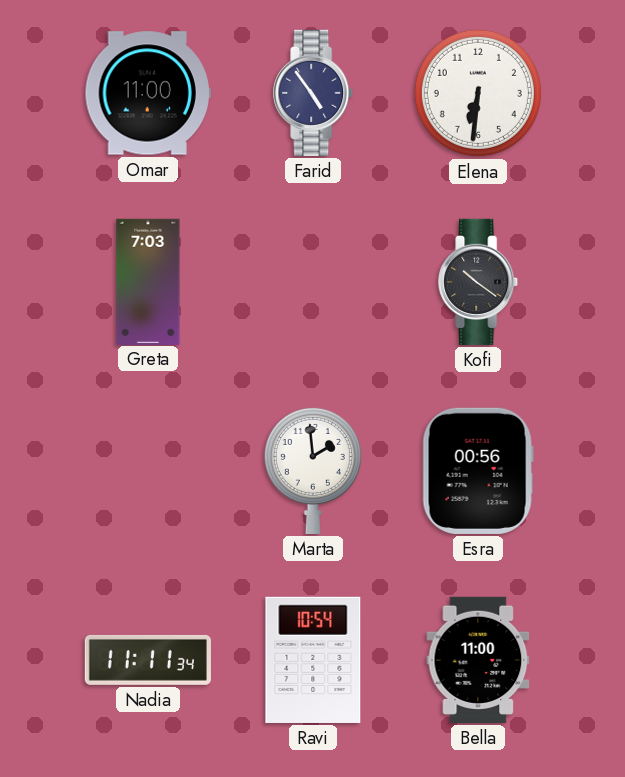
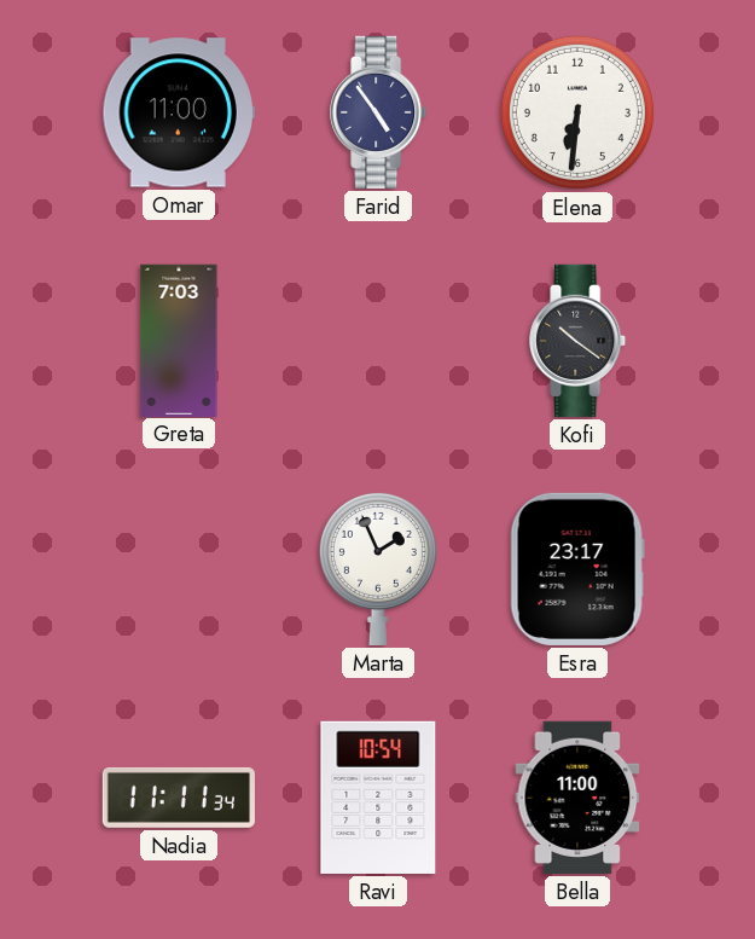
Marta: 1:59 -> 1:56 (378, 568)
Esra: 00:56 -> 23:17 (577, 569)
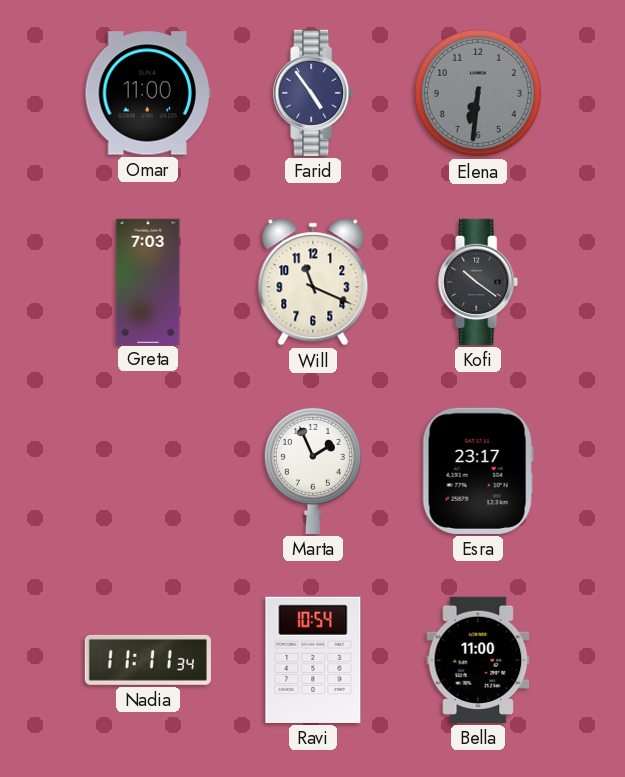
Elena dial: white -> grey (478, 93)
Will: none -> 11:19 (313, 282)
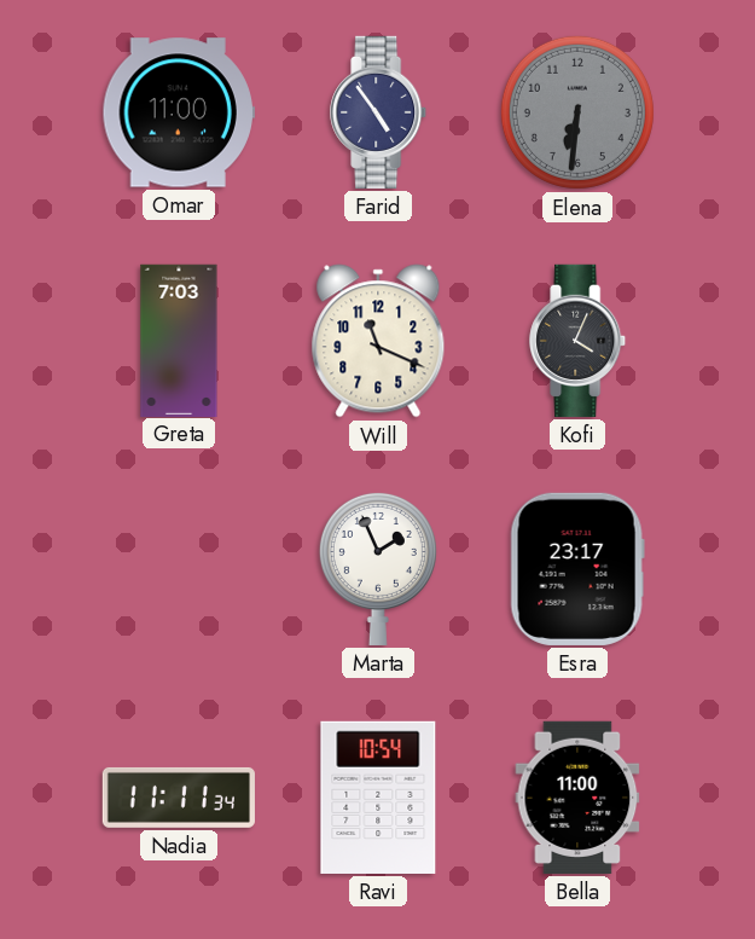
Kofi: 10:21 -> 4:04 (579, 341)
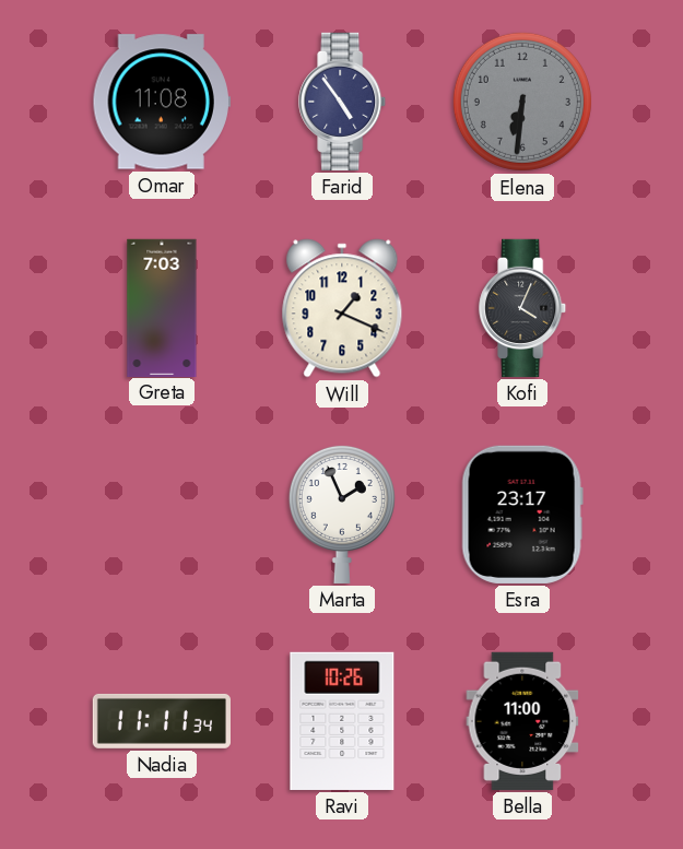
Omar: 11:00 -> 11:08 (162, 102)
Will: 11:19 -> 1:19 (342, 308)
Ravi: 10:54 -> 10:26 (342, 721)
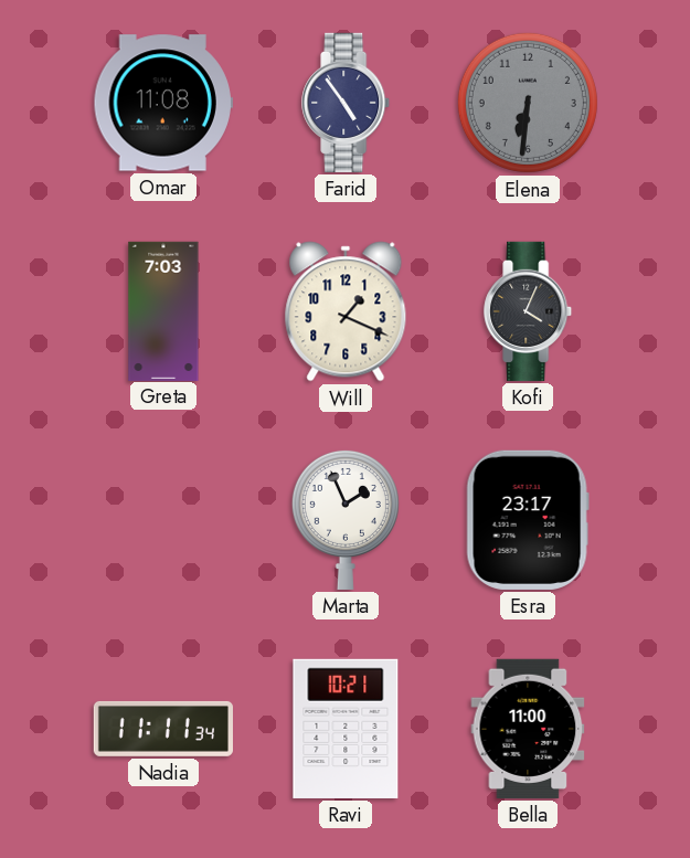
Ravi: 10:26 -> 10:21 (346, 729)
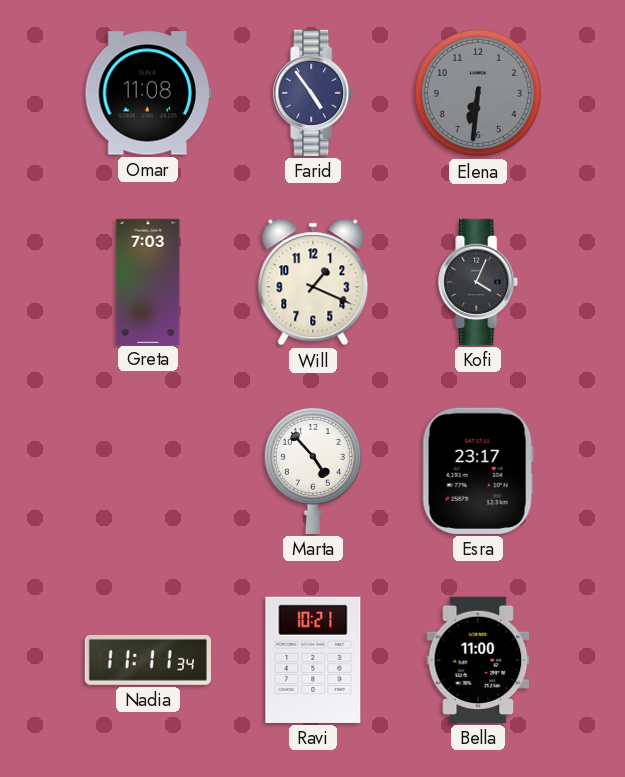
Marta: 1:56 -> 4:53 (313, 470)
